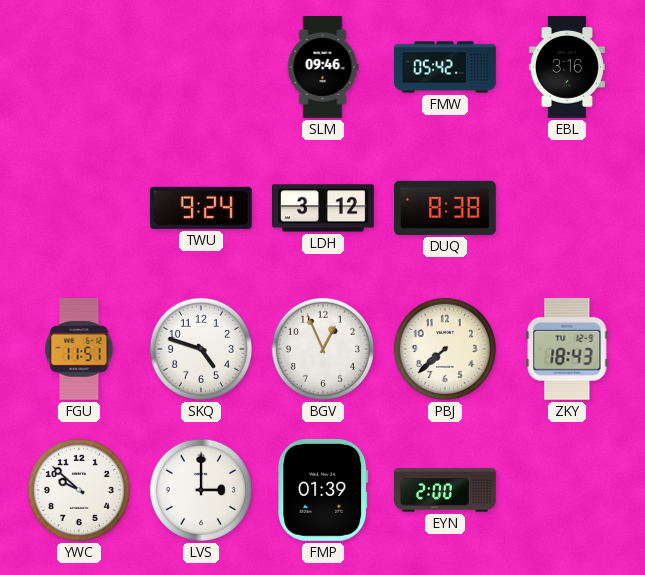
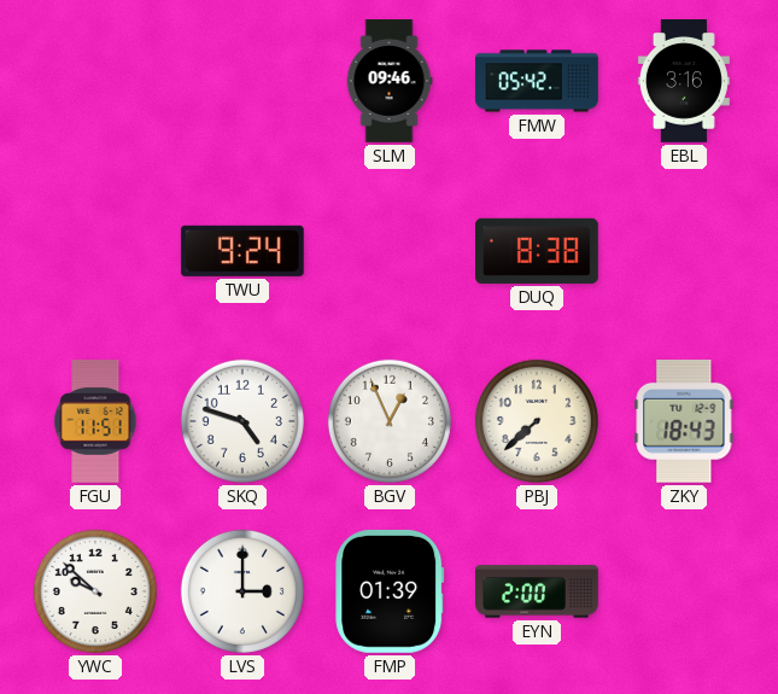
LDH: 3:12 -> none (323, 208)
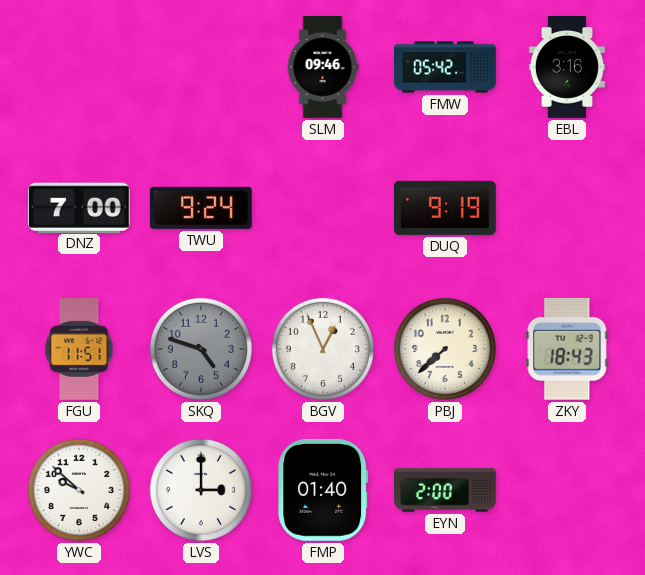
DNZ: none -> 7:00 (79, 207)
DUQ: 8:38 -> 9:19 (446, 208)
SKQ dial: white -> grey (201, 349)
FMP: 01:39 -> 01:40 (323, 490)
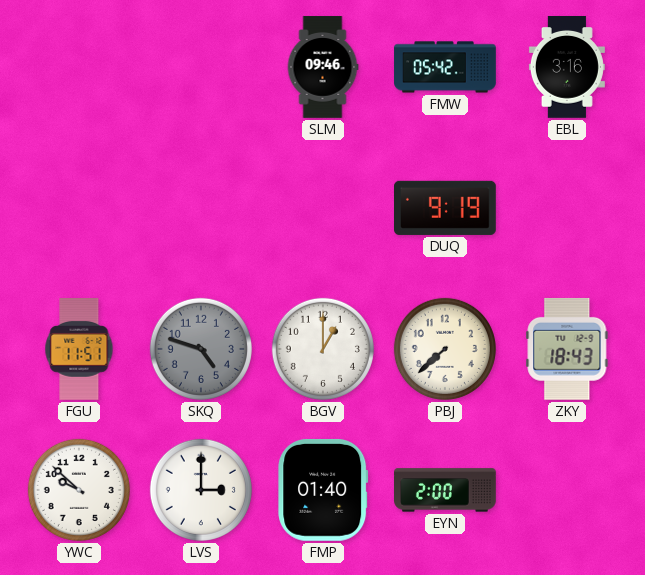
DNZ: 7:00 -> none (79, 207)
TWU: 9:24 -> none (201, 208)
BGV: 12:56 -> 1:00 (323, 349)
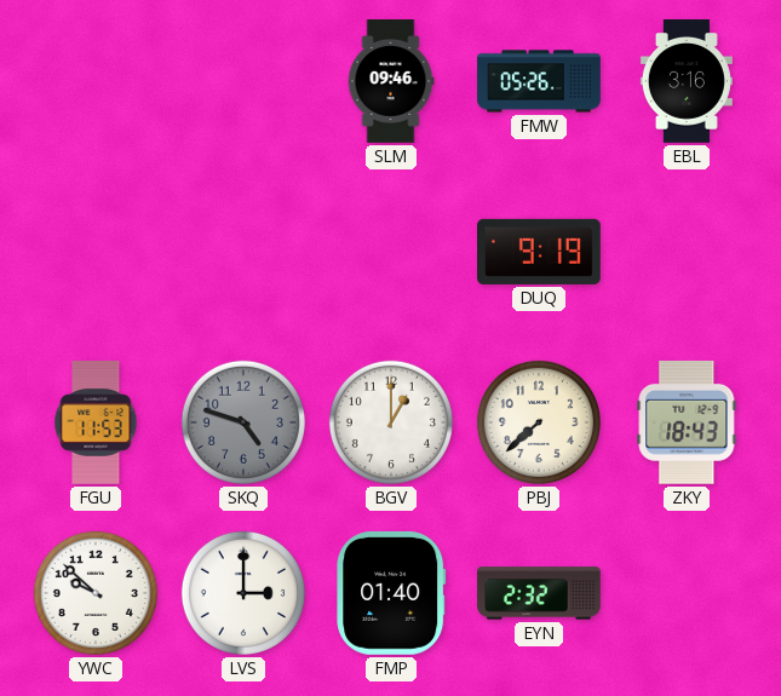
FMW: 05:42 -> 05:26 (539, 81)
FGU: 11:51 -> 11:53 (96, 424)
EYN: 2:00 -> 2:32 (540, 593)
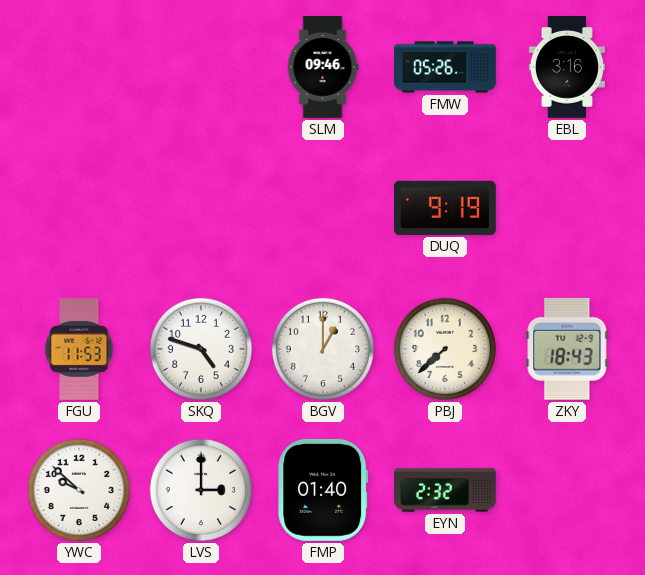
SKQ dial: grey -> white (201, 349)
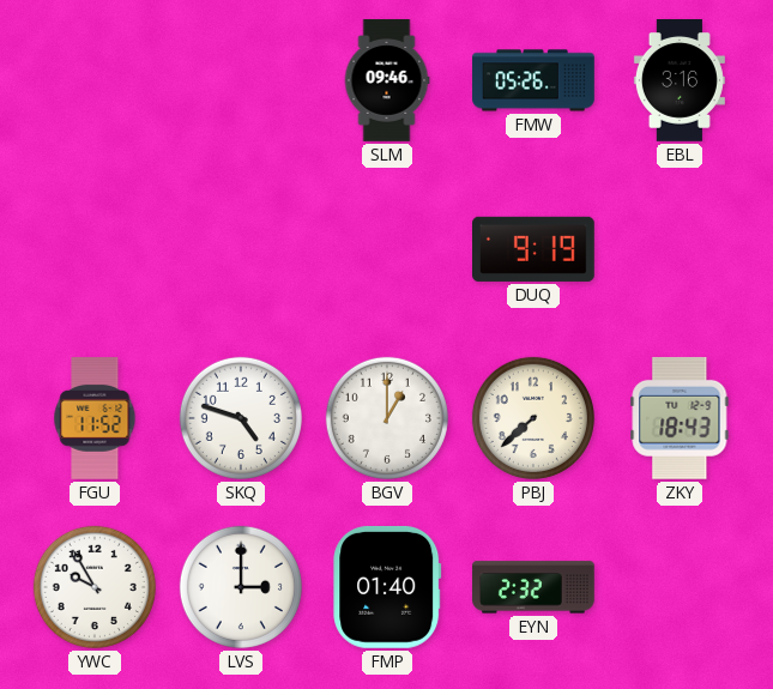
FGU: 11:53 -> 11:52 (95, 419)
YWC: 9:52 -> 9:55 (95, 587)
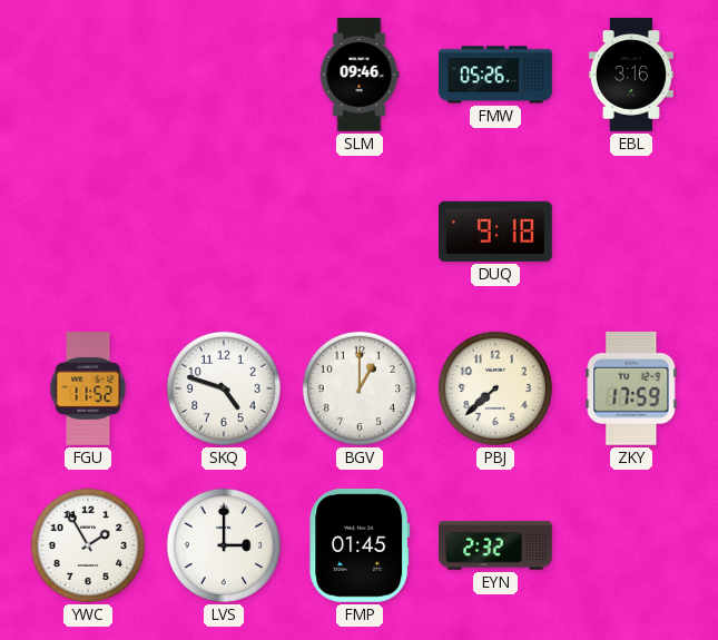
DUQ: 9:19 -> 9:18 (496, 232)
ZKY: 18:43 -> 17:59 (631, 388)
YWC: 9:55 -> 1:55 (88, 545)
FMP: 01:40 -> 01:45 (360, 545)
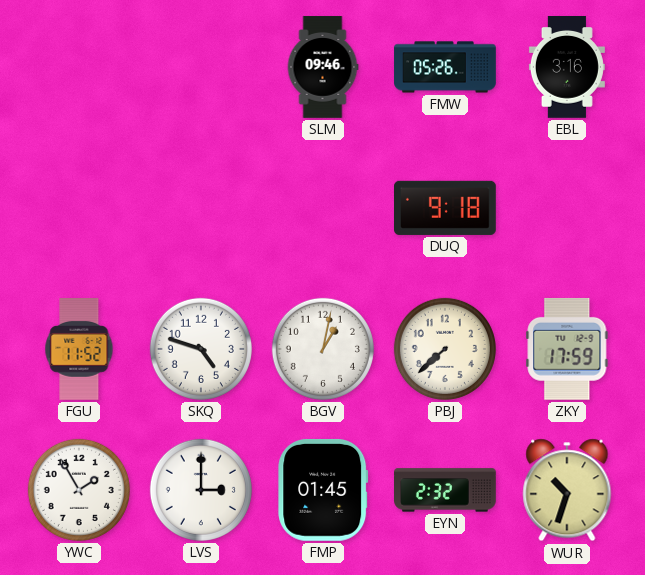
BGV: 1:00 -> 1:02 (323, 349)
WUR: none -> 10:33 (567, 490)
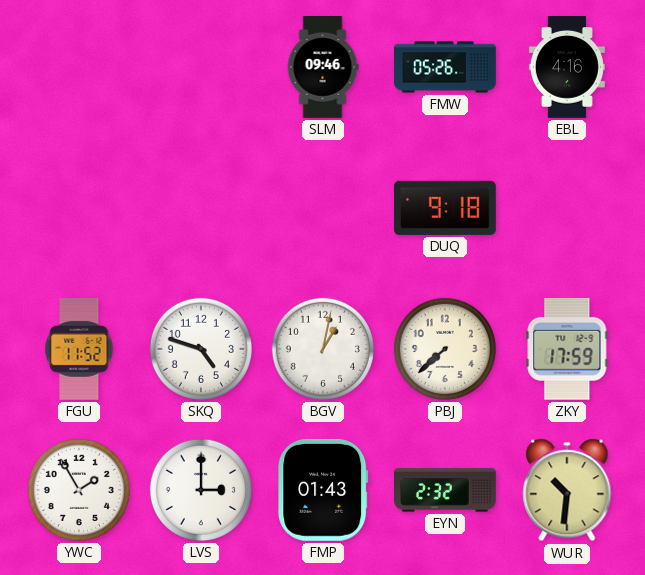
EBL: 3:16 -> 4:16 (567, 68)
FMP: 01:45 -> 01:43 (323, 490)
WUR: 10:33 -> 10:31 (567, 490)
